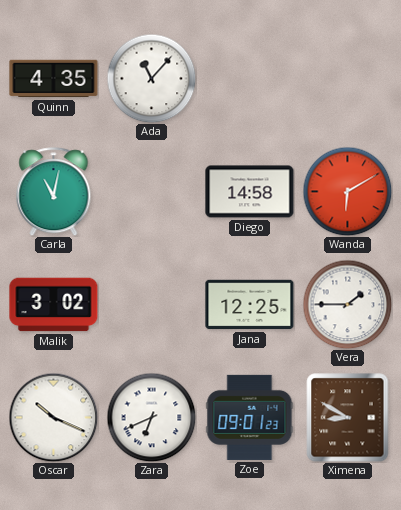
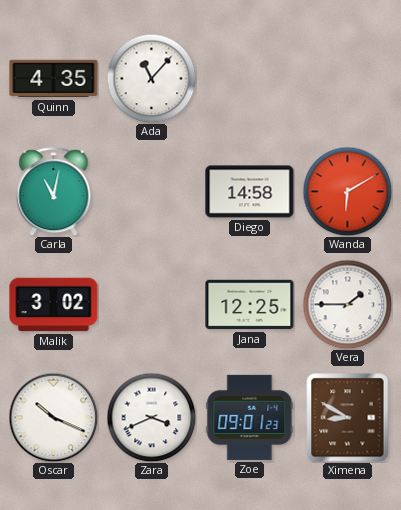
Zara: 6:41 -> 3:41 (151, 417)
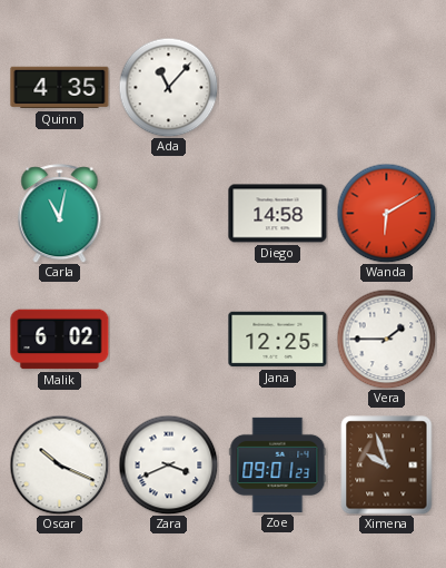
Malik: 3:02 -> 6:02 (60, 340)
Ximena: 8:50 -> 9:57 (387, 466)
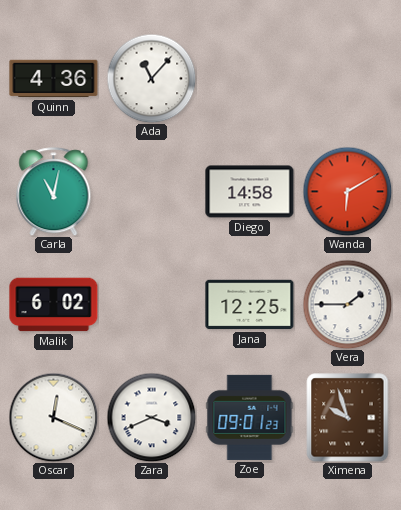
Quinn: 4:35 -> 4:36 (54, 79)
Oscar: 10:19 -> 12:19 (53, 417)
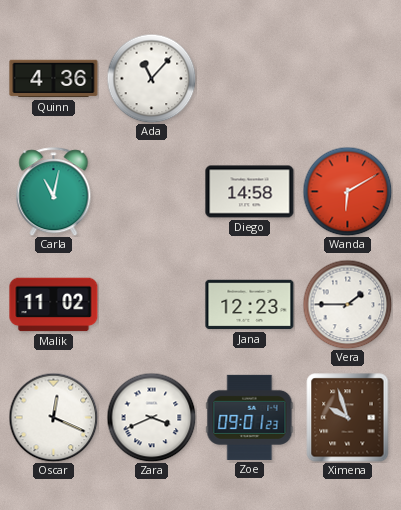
Malik: 6:02 -> 11:02 (54, 305)
Jana: 12:25 -> 12:23 (250, 305)
